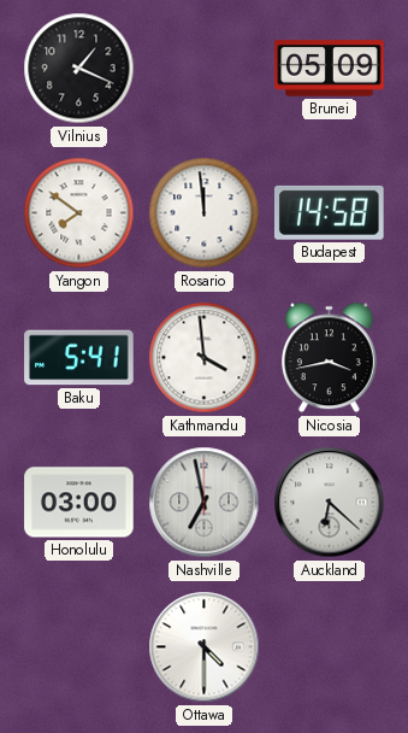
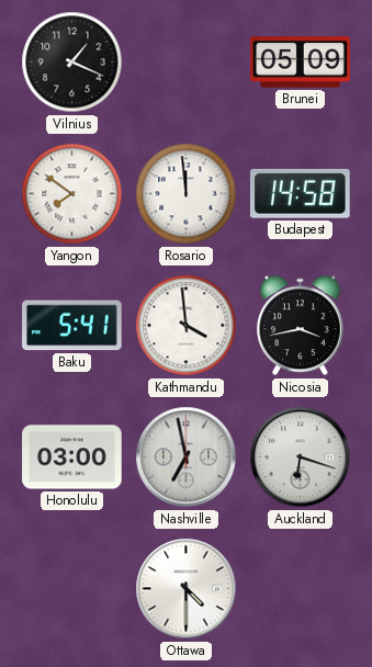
Auckland: 6:22 -> 6:18 (301, 457)
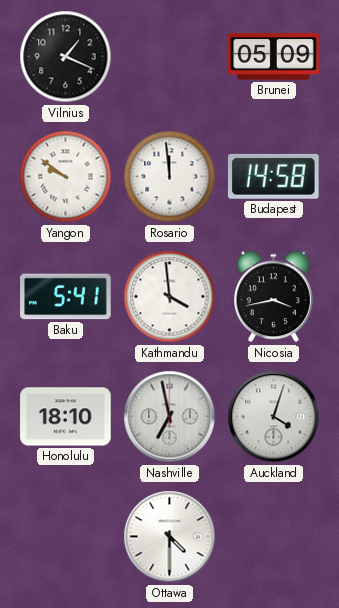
Yangon: 7:51 -> 9:51 (66, 177)
Honolulu: 03:00 -> 18:10 (66, 417)
Auckland: 6:18 -> 4:03 (274, 417)
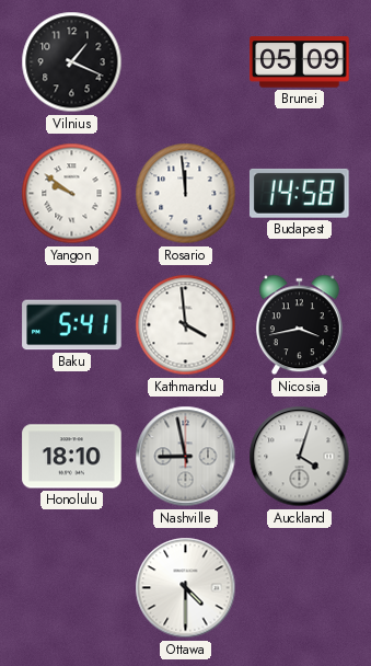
Nashville: 6:58 -> 8:58 (186, 457)
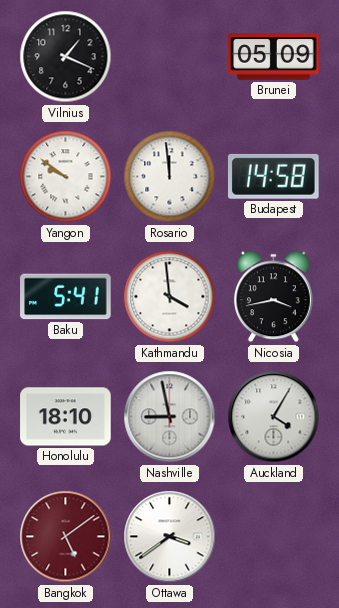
Auckland: 4:03 -> 4:05 (274, 417)
Bangkok: none -> 5:09 (66, 537)
Ottawa: 4:30 -> 3:39 (170, 537)
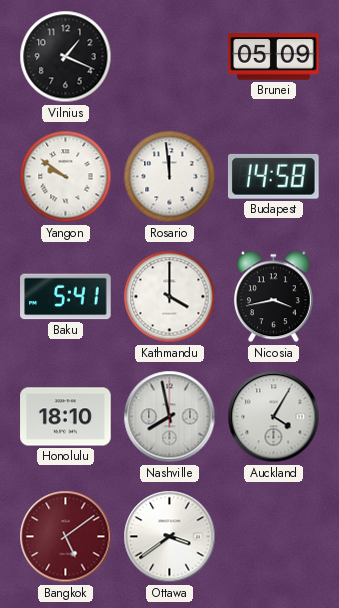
Kathmandu: 3:59 -> 4:00 (170, 297)
Nashville: 8:58 -> 7:58 (170, 417)
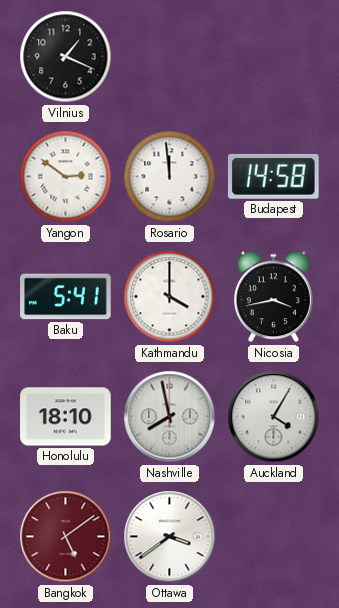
Brunei: 05:09 -> none (274, 57)
Yangon: 9:51 -> 2:51 (66, 177)
